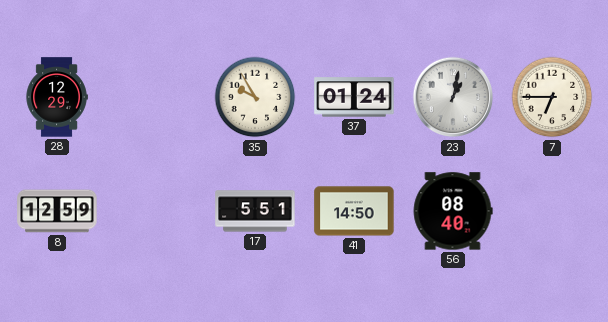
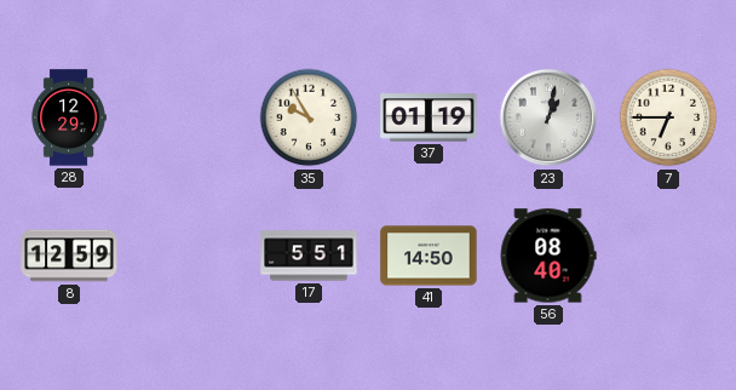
37: 01:24 -> 01:19 (429, 117)
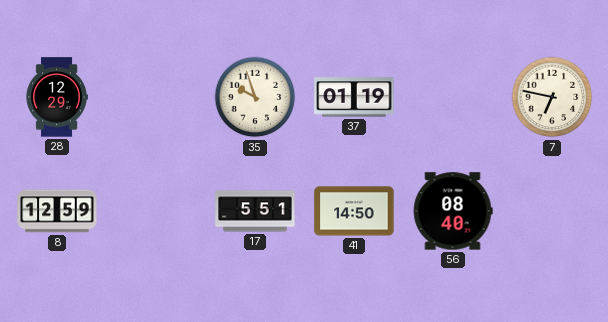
35: 9:55 -> 9:57 (255, 97)
23: 1:02 -> none (548, 117)
7: 6:45 -> 6:47 (552, 97)
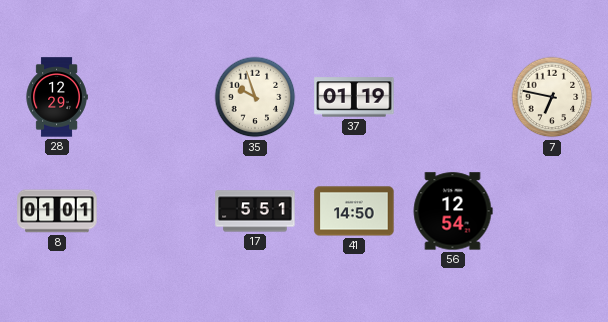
8: 12:59 -> 01:01 (57, 211)
56: 08:40 -> 12:54 (453, 211)
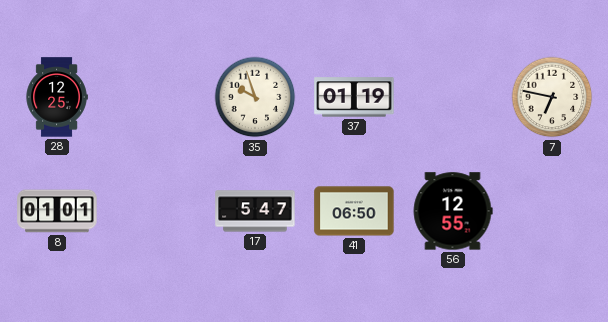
28: 12:29 -> 12:25 (57, 97)
17: 5:51 -> 5:47 (255, 211)
41: 14:50 -> 06:50 (354, 211)
56: 12:54 -> 12:55 (453, 211)
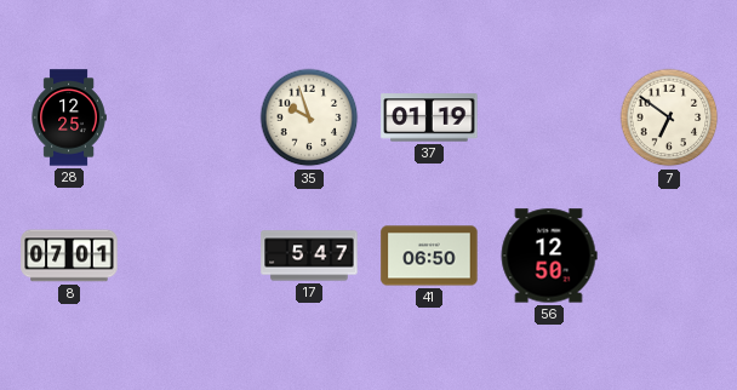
7: 6:47 -> 6:51 (669, 117)
8: 01:01 -> 07:01 (69, 256)
56: 12:55 -> 12:50 (549, 256)
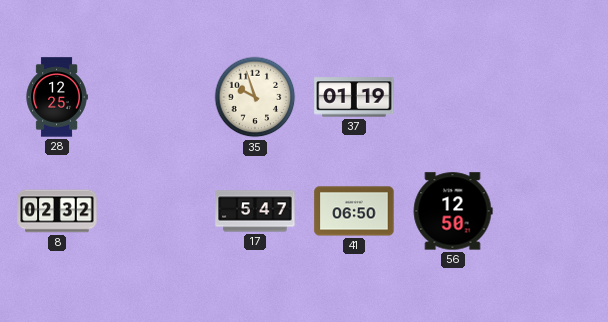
7: 6:51 -> none (669, 117)
8: 07:01 -> 02:32 (57, 211)
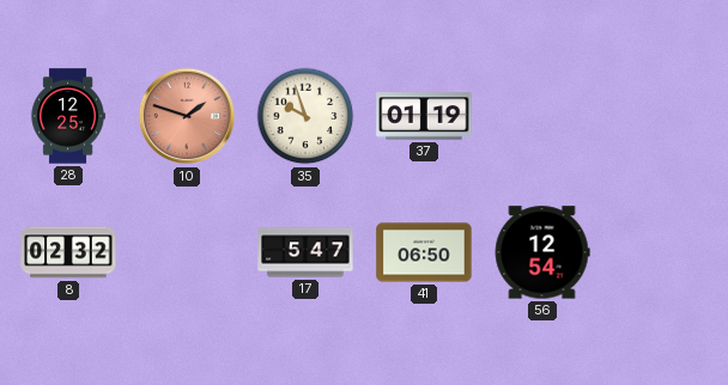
10: none -> 1:48 (187, 116)
56: 12:50 -> 12:54 (542, 252)
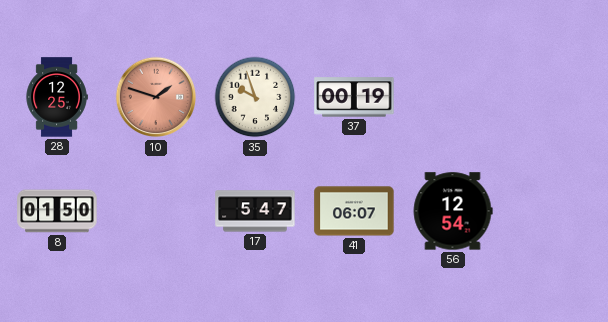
37: 01:19 -> 00:19 (354, 97)
8: 02:32 -> 01:50 (57, 211)
41: 06:50 -> 06:07 (354, 211)
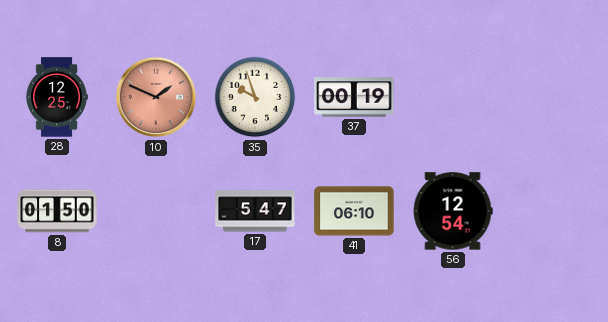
10: 1:48 -> 1:49 (156, 97)
41: 06:07 -> 06:10 (354, 211)
